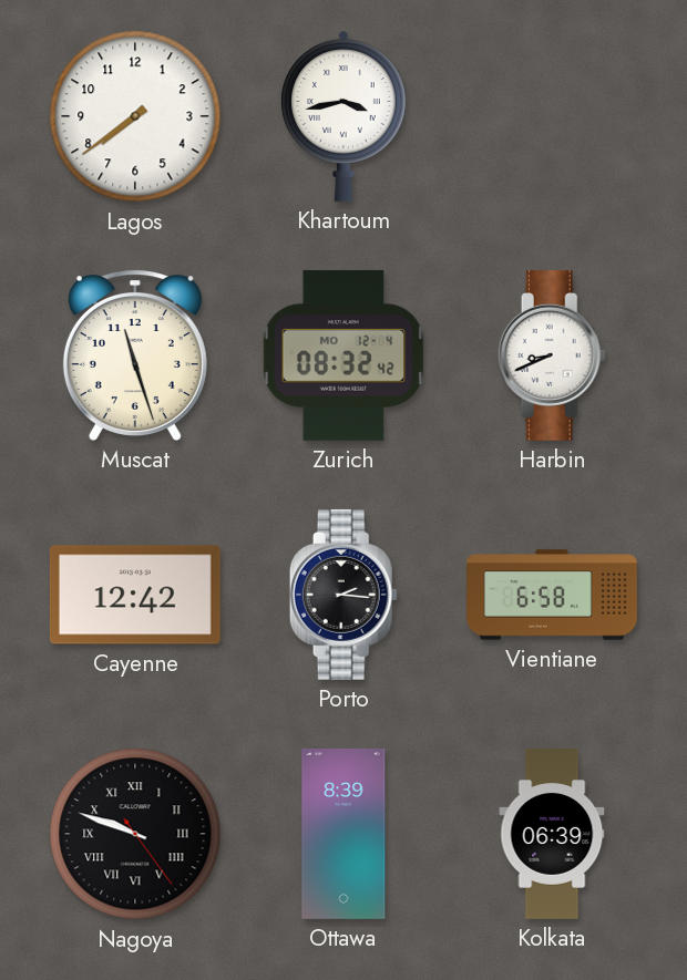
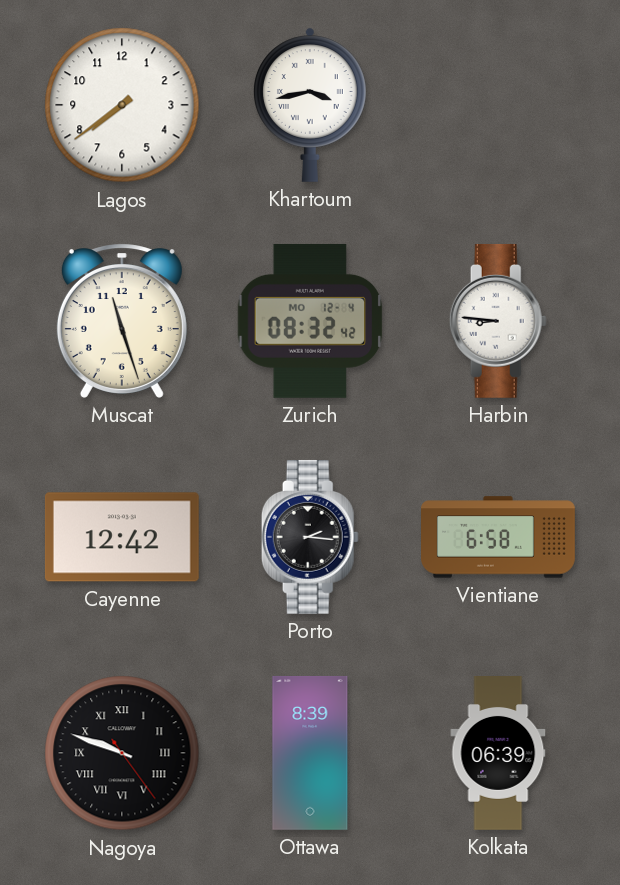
Harbin: 8:41 -> 8:46 (498, 321)
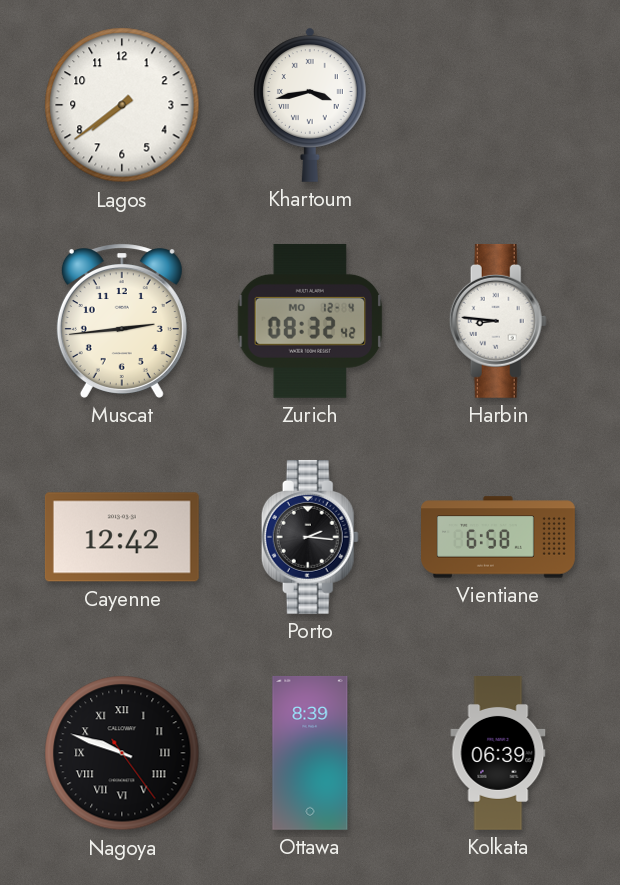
Muscat: 11:27 -> 2:44 (122, 321)
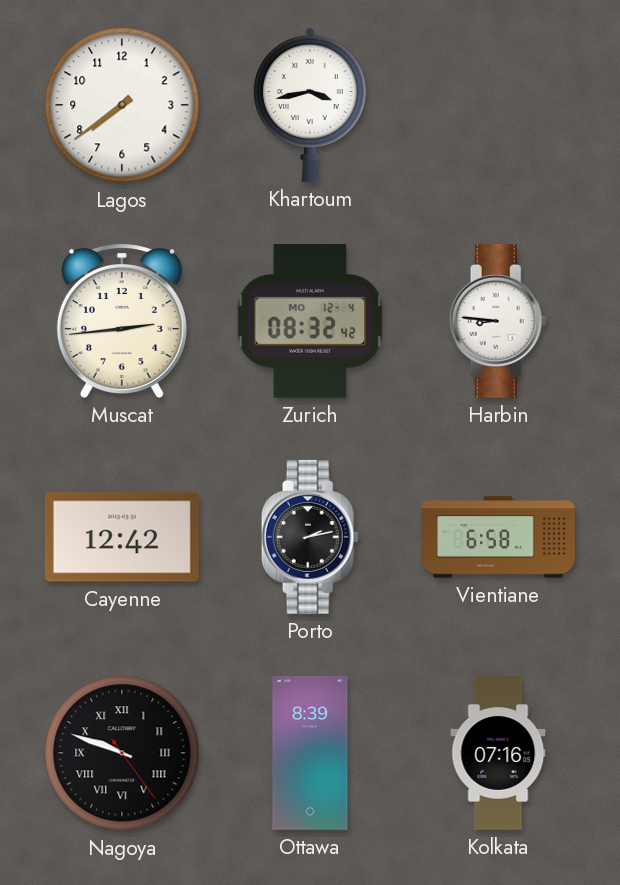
Porto: 2:16 -> 2:13 (310, 537)
Kolkata: 06:39 -> 07:16 (498, 754)
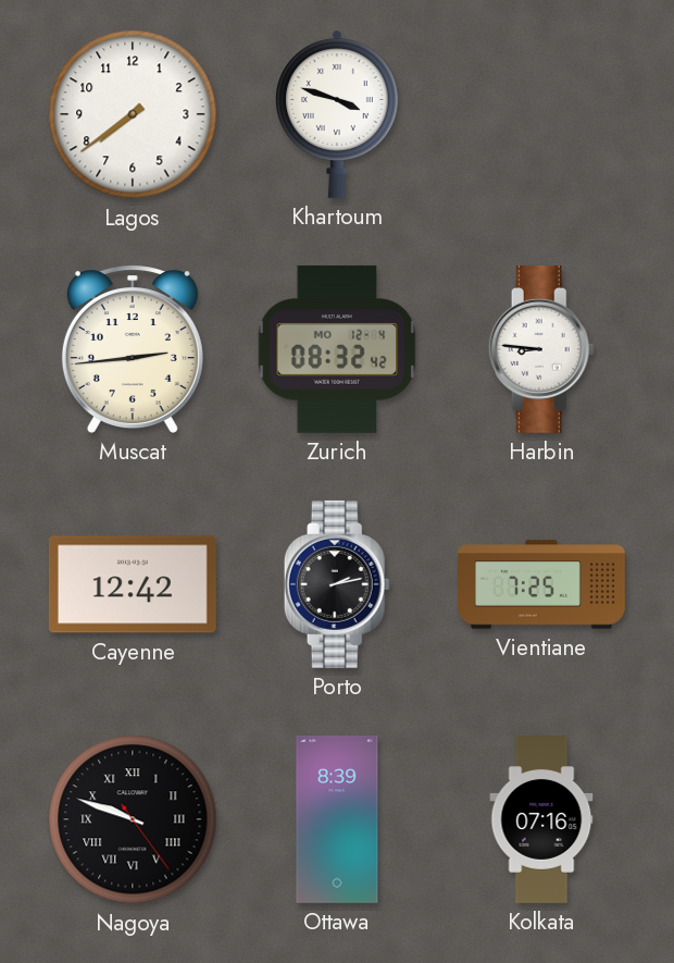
Khartoum: 3:43 -> 3:48 (338, 114)
Vientiane: 6:58 -> 7:25 (542, 584)
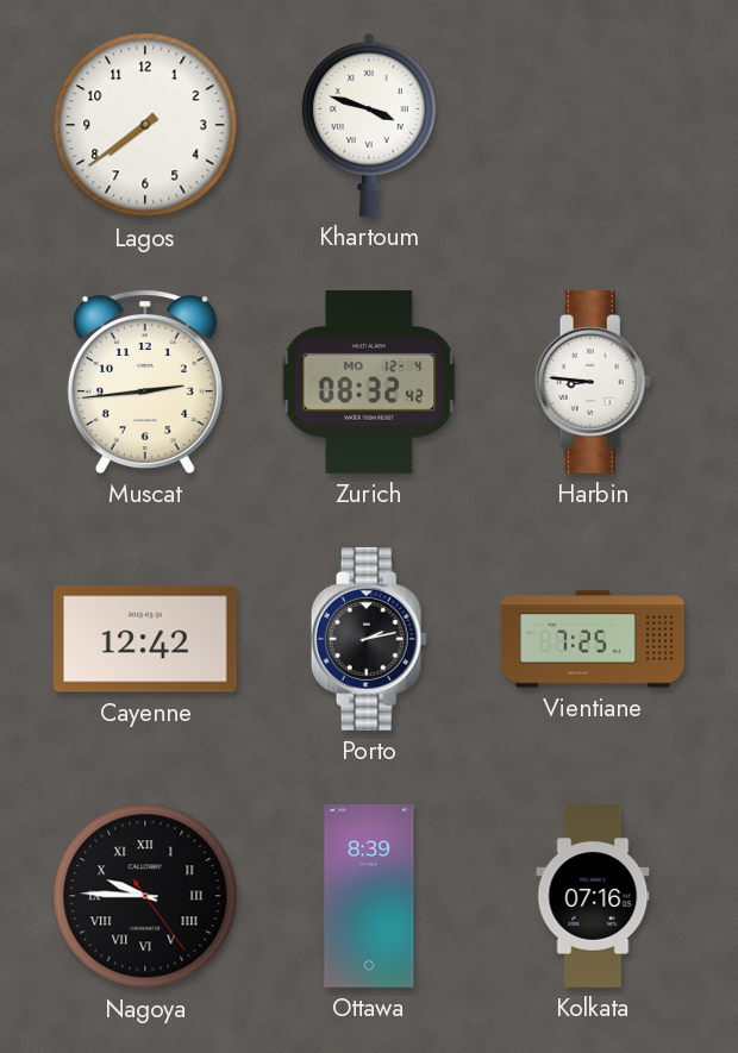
Nagoya: 9:48 -> 9:45 (145, 896)
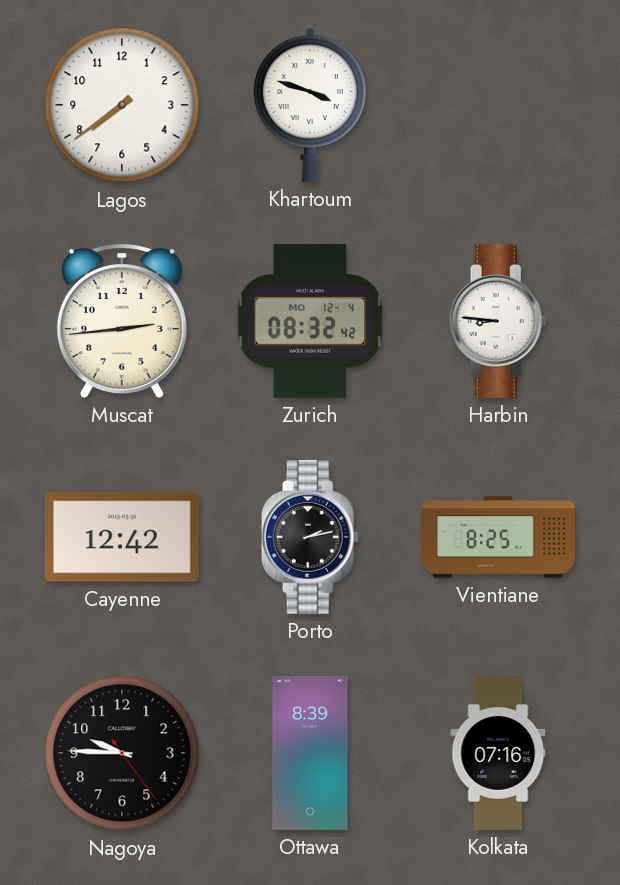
Vientiane: 7:25 -> 8:25 (499, 537)
Nagoya numerals: Roman -> Arabic (122, 753)
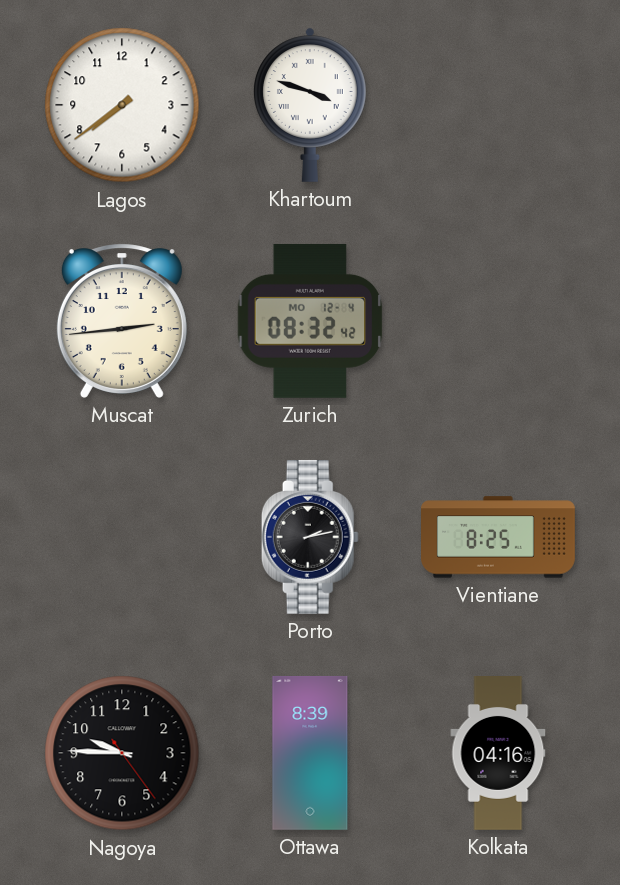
Harbin: 8:46 -> none (498, 321)
Cayenne: 12:42 -> none (122, 537)
Kolkata: 07:16 -> 04:16 (498, 754)
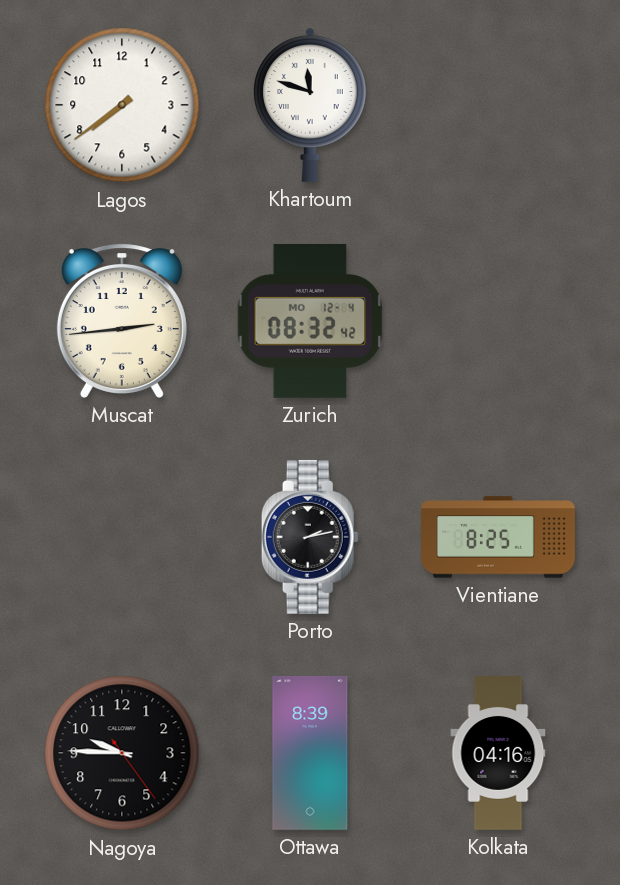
Khartoum: 3:48 -> 11:48 (311, 105)
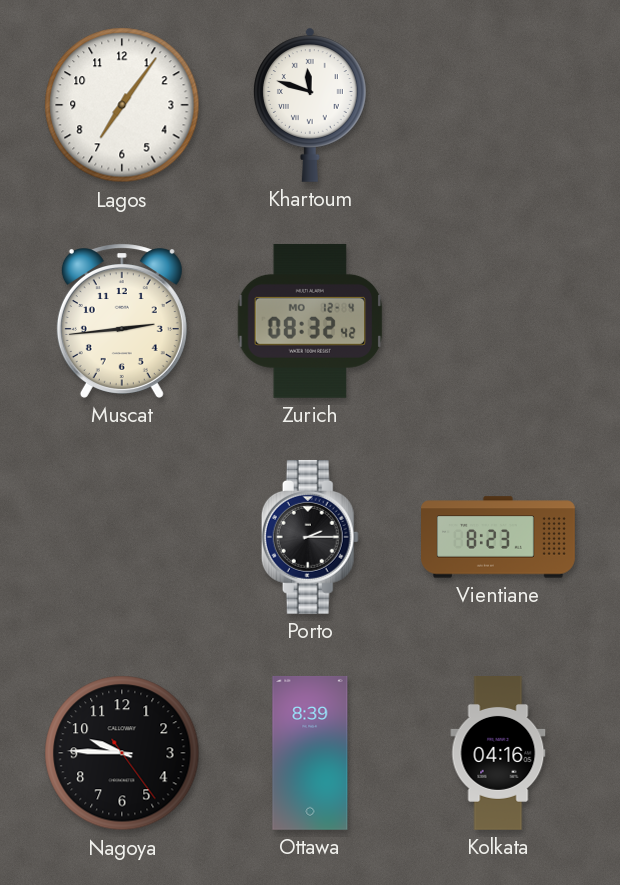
Lagos: 7:39 -> 7:06 (122, 105)
Porto: 2:13 -> 2:15 (310, 537)
Vientiane: 8:25 -> 8:23 (499, 537)
